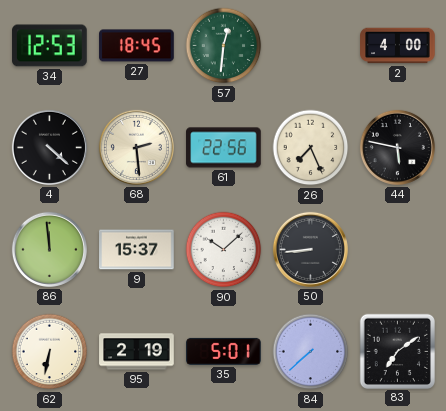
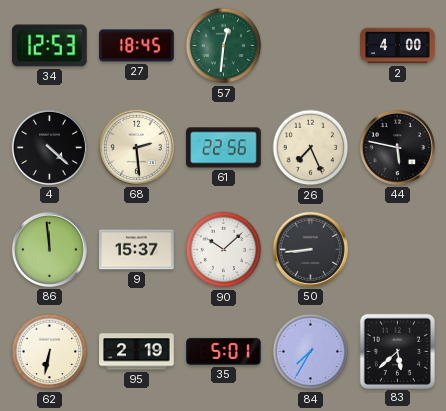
84: 7:38 -> 7:35 (311, 352)
83: 7:09 -> 5:38 (397, 351)
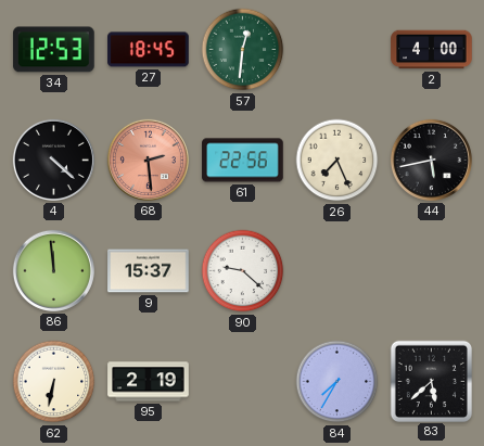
68 dial: cream -> salmon (148, 160)
44: 5:47 -> 5:43 (431, 160)
90: 10:08 -> 9:22 (243, 271)
50: 8:44 -> none (310, 249)
35: 5:01 -> none (224, 351)
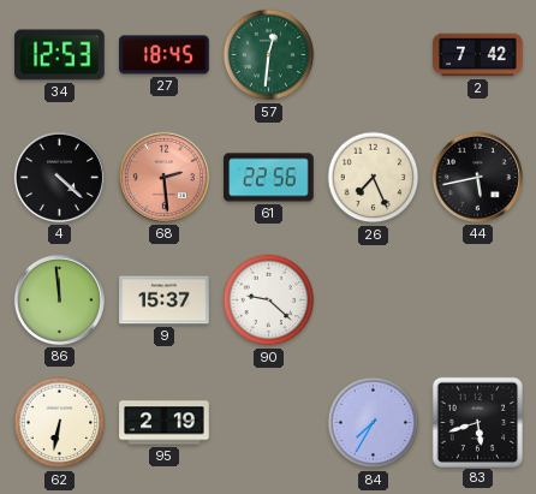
2: 4:00 -> 7:42 (478, 55)
83: 5:38 -> 5:42 (477, 422)
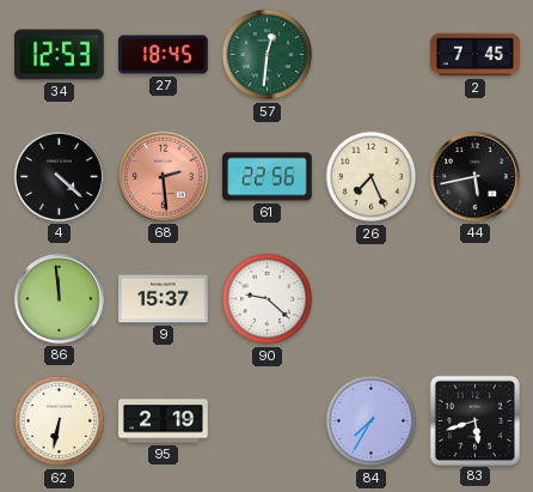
2: 7:42 -> 7:45 (476, 55)
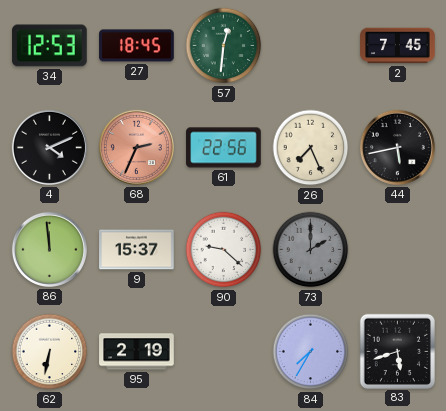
4: 4:22 -> 4:11 (49, 147)
68: 2:29 -> 2:34 (136, 147)
73: none -> 2:00 (311, 250)
